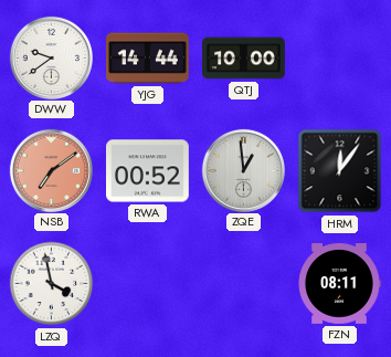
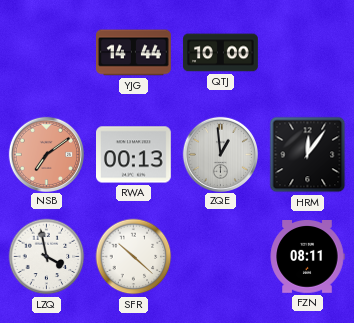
DWW: 9:39 -> none (51, 57)
RWA: 00:52 -> 00:13 (134, 155)
SFR: none -> 10:22 (134, 257)
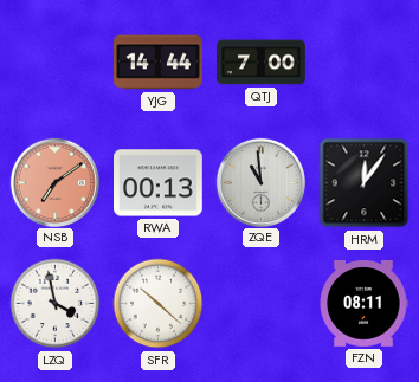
QTJ: 10:00 -> 7:00 (262, 63)
ZQE: 12:59 -> 10:59 (260, 182)
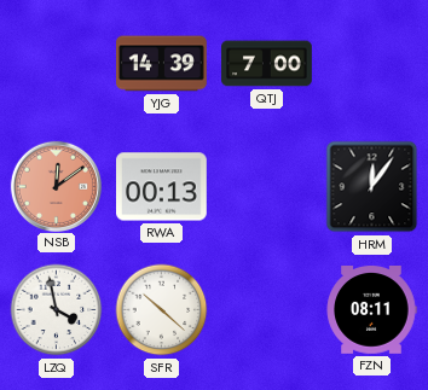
YJG: 14:44 -> 14:39 (162, 64)
NSB: 7:09 -> 12:09 (56, 186)
ZQE: 10:59 -> none (260, 182)
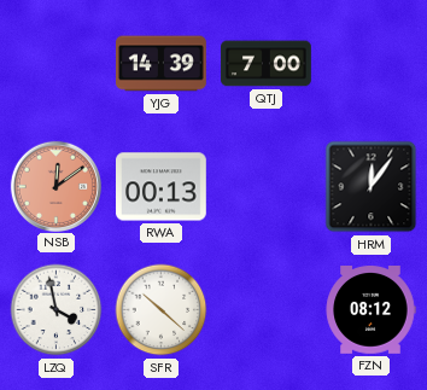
FZN: 08:11 -> 08:12 (370, 310)
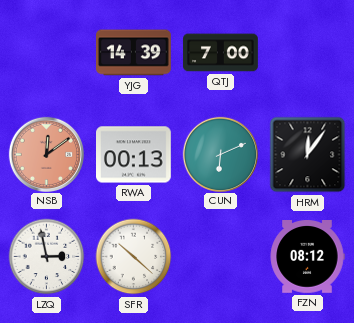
CUN: none -> 6:11 (220, 154)
LZQ: 3:58 -> 2:58 (47, 257)
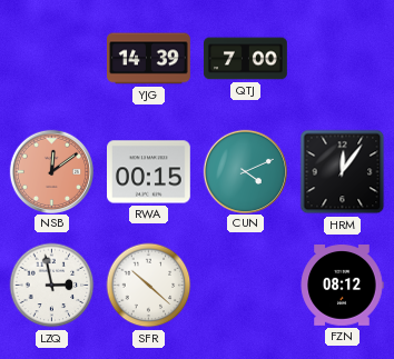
RWA: 00:13 -> 00:15 (149, 172)
CUN: 6:11 -> 4:11 (245, 171)
